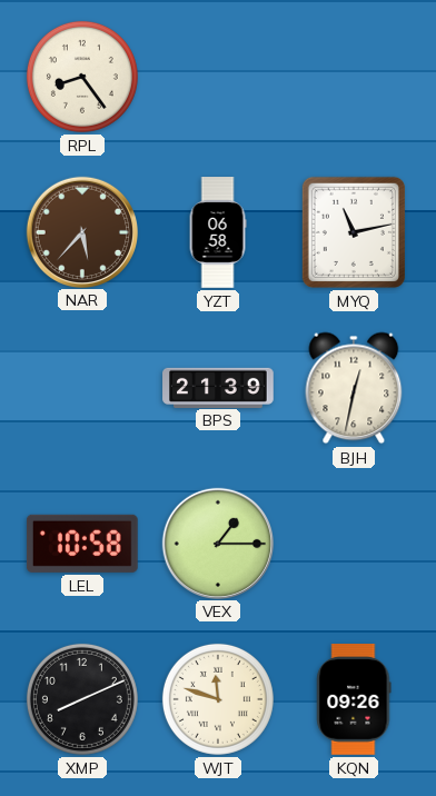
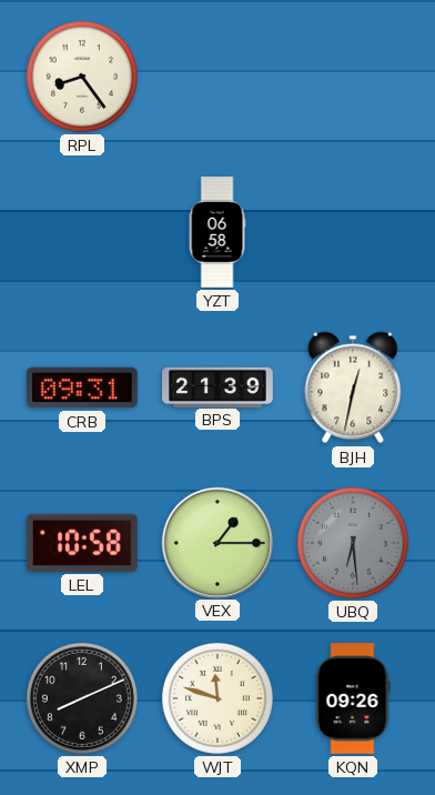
NAR: 5:37 -> none (81, 231)
MYQ: 11:13 -> none (354, 232)
CRB: none -> 09:31 (83, 388)
UBQ: none -> 6:29 (353, 543)
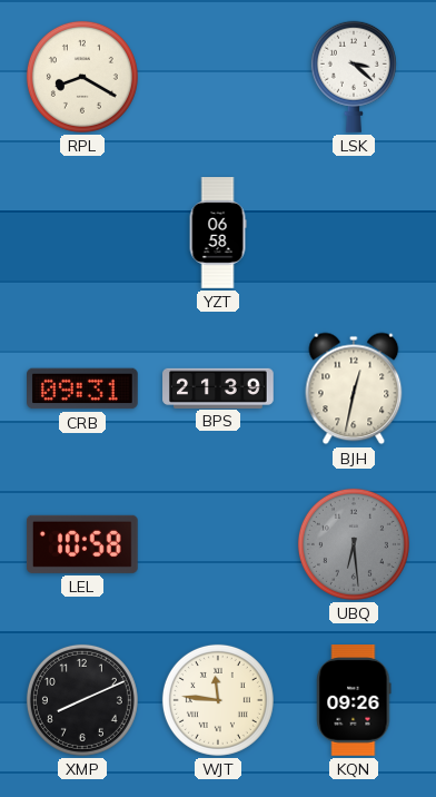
RPL: 8:24 -> 8:20 (82, 77)
LSK: none -> 3:22 (354, 77)
VEX: 1:15 -> none (216, 542)
WJT: 11:48 -> 11:46 (218, 700)
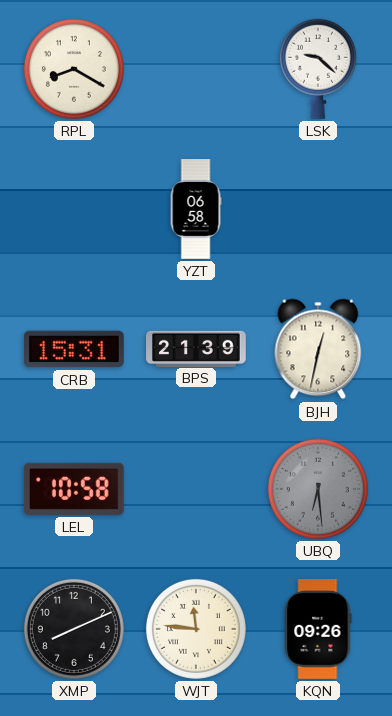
LSK: 3:22 -> 9:22 (318, 69)
CRB: 09:31 -> 15:31 (75, 349)
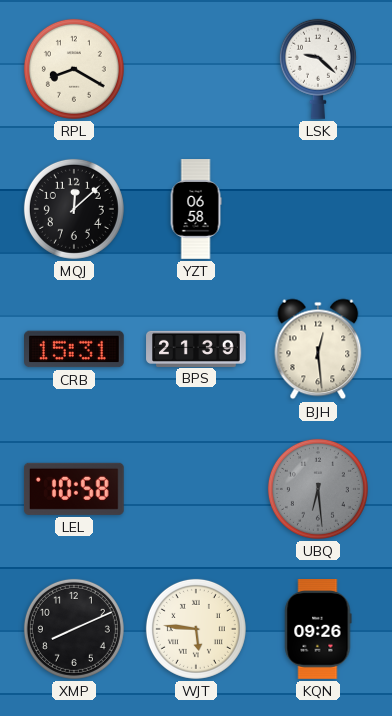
MQJ: none -> 12:08 (74, 209)
BJH: 12:32 -> 12:29 (318, 349)
WJT: 11:46 -> 5:46 (196, 629)
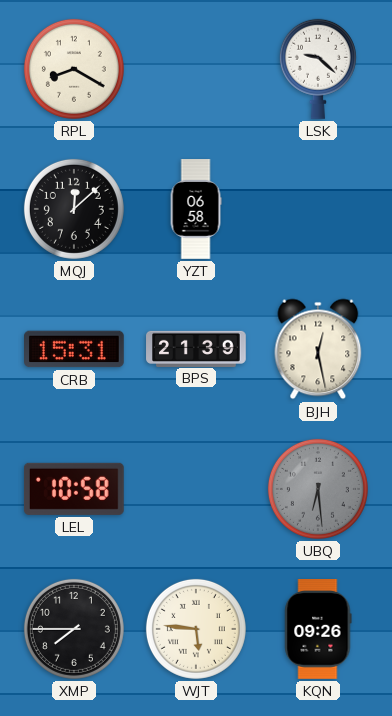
BJH: 12:29 -> 12:28 (318, 349)
XMP: 8:11 -> 7:45 (74, 629)
